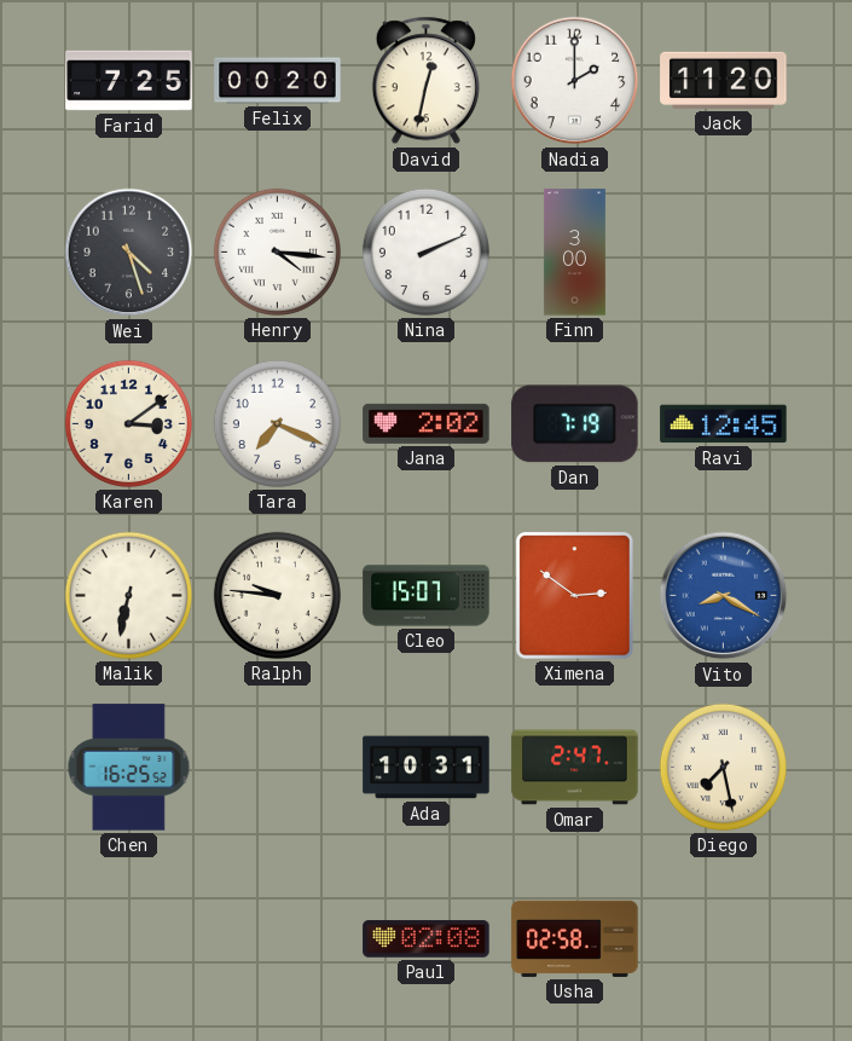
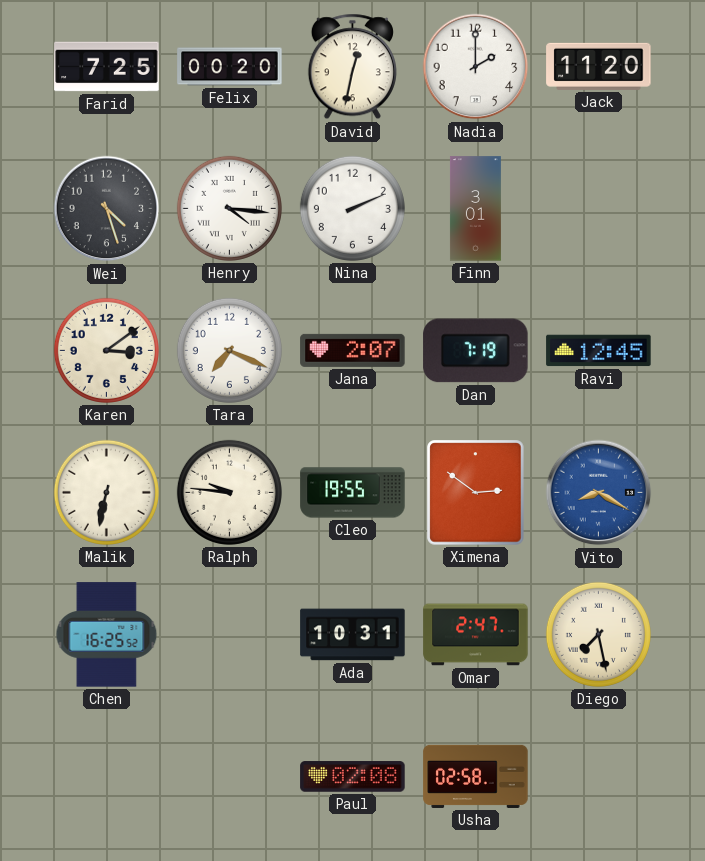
Finn: 3:00 -> 3:01 (475, 209)
Jana: 2:02 -> 2:07 (353, 350)
Cleo: 15:07 -> 19:55 (353, 493)
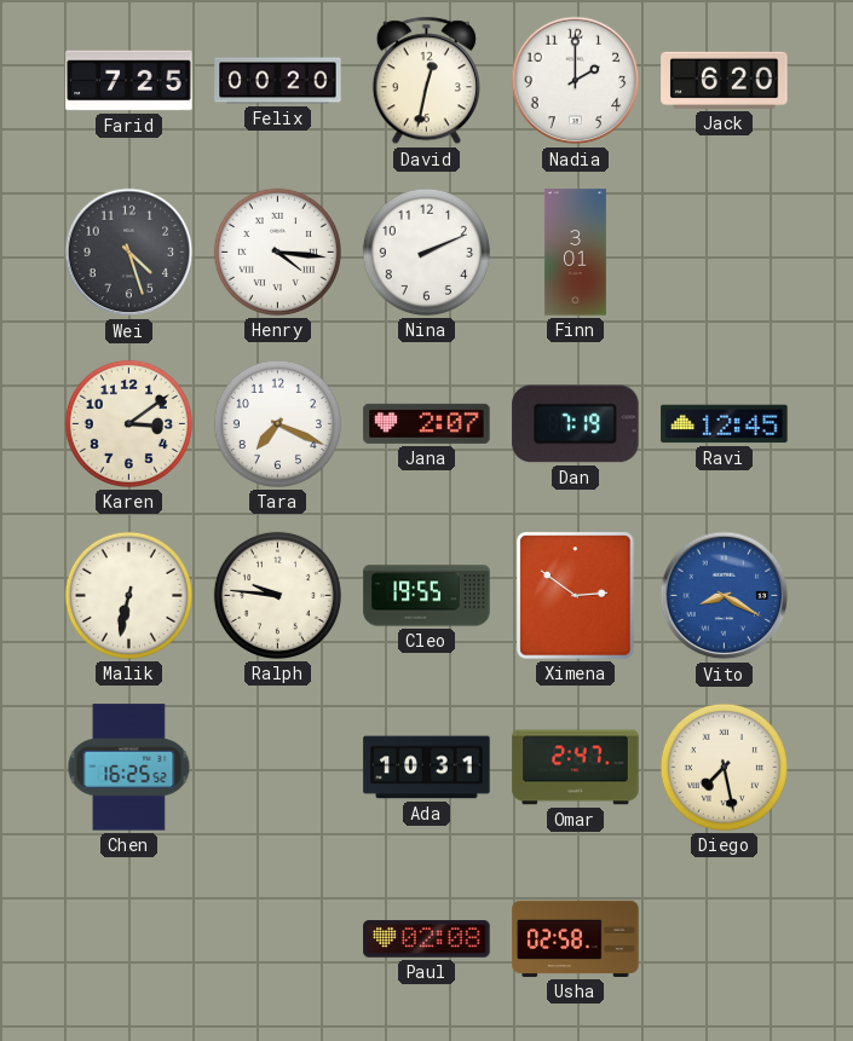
Jack: 11:20 -> 6:20 (725, 80)
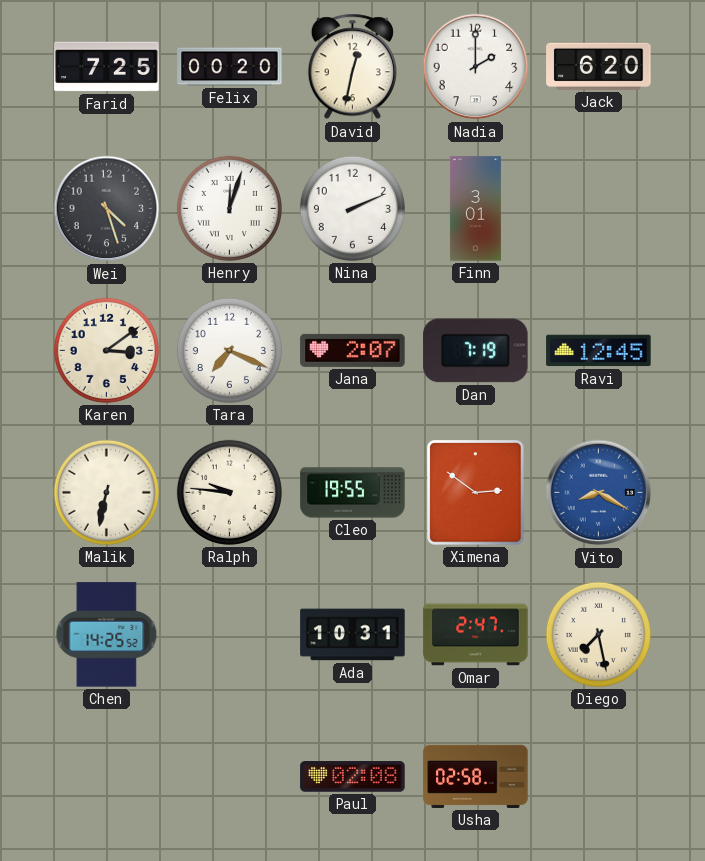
Henry: 4:16 -> 12:03 (229, 208)
Chen: 16:25 -> 14:25 (107, 635)
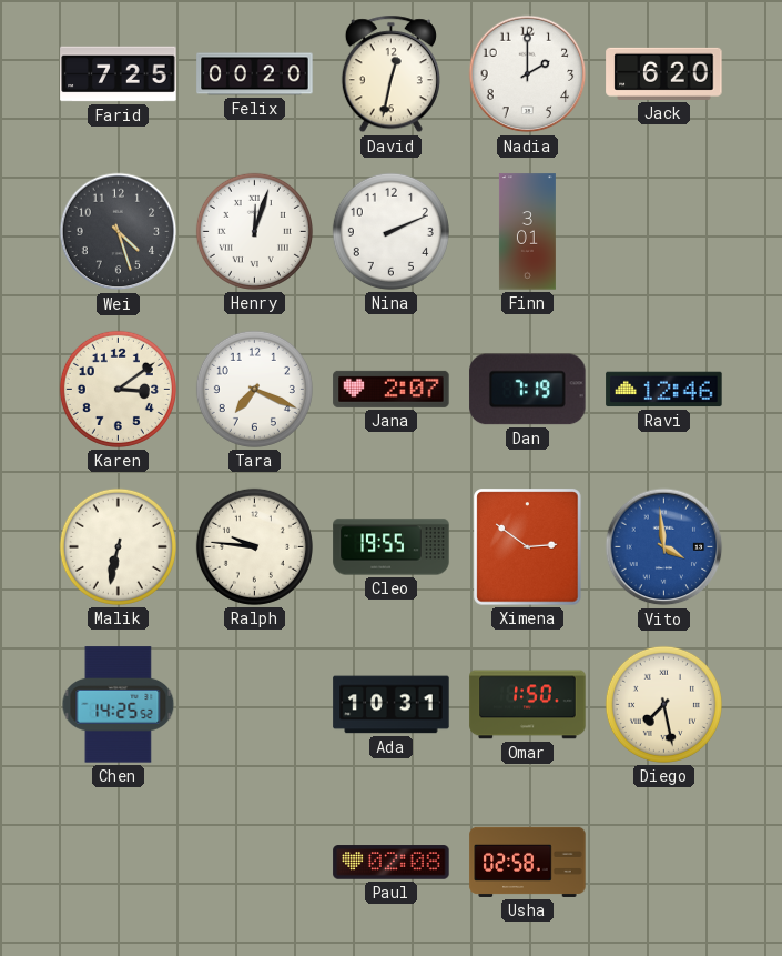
Ravi: 12:45 -> 12:46 (664, 390)
Vito: 8:20 -> 3:59 (664, 547)
Omar: 2:47 -> 1:50 (528, 705)
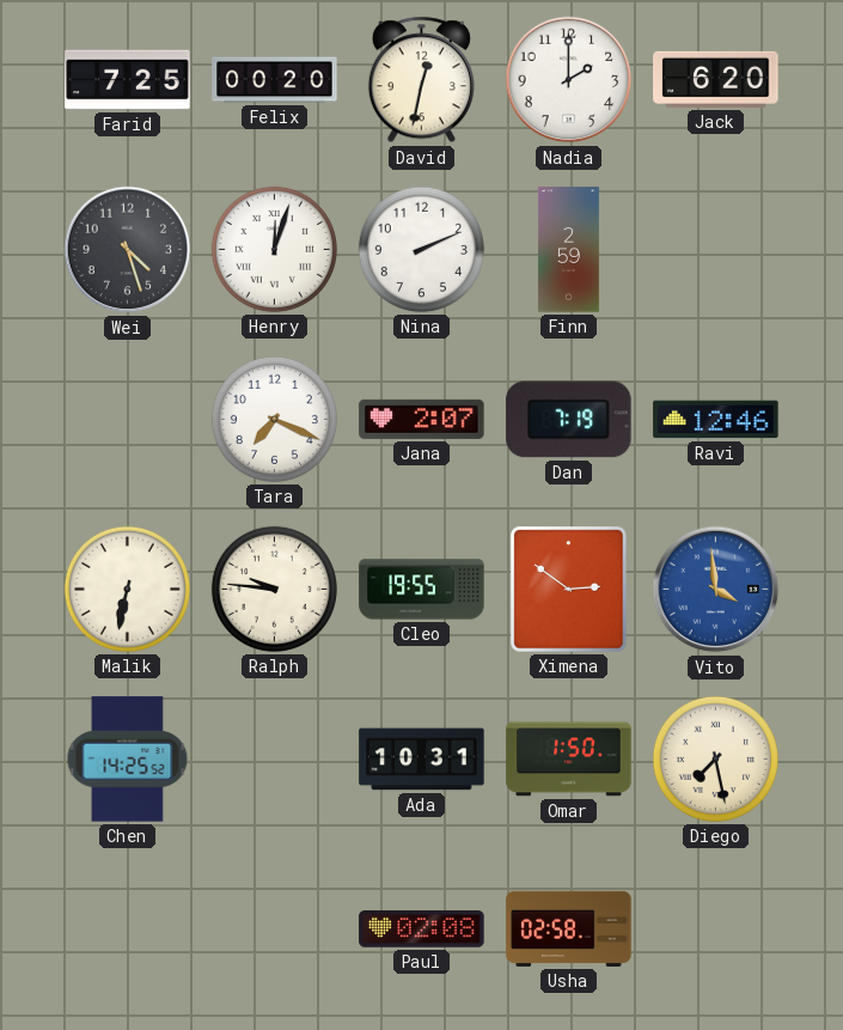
Finn: 3:01 -> 2:59 (568, 250)
Karen: 3:09 -> none (118, 389)
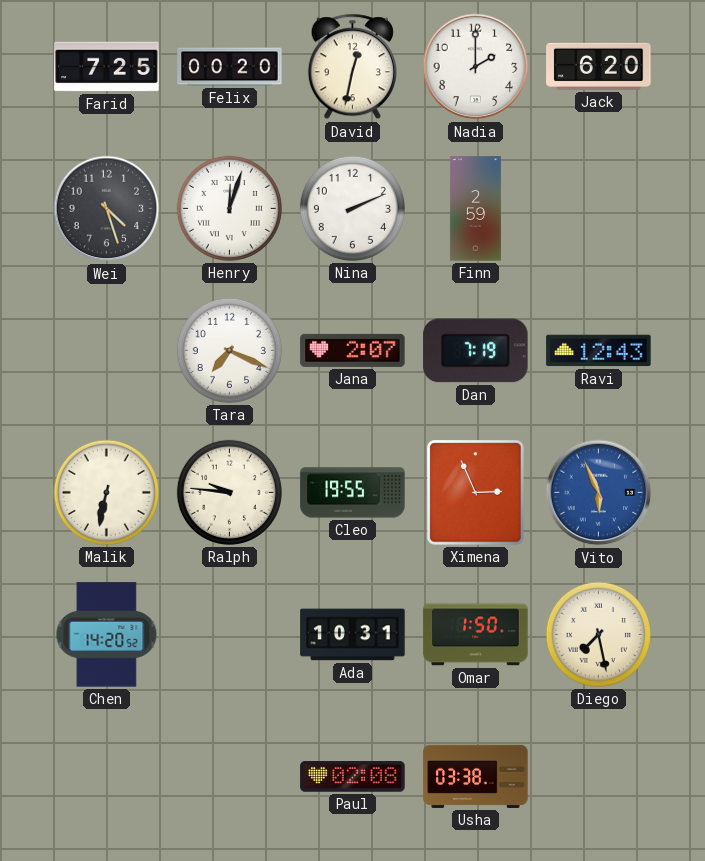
Ravi: 12:46 -> 12:43 (599, 351)
Ximena: 2:51 -> 2:56 (476, 493)
Vito: 3:59 -> 5:56 (599, 493)
Chen: 14:25 -> 14:20 (107, 635)
Usha: 02:58 -> 03:38 (476, 776)
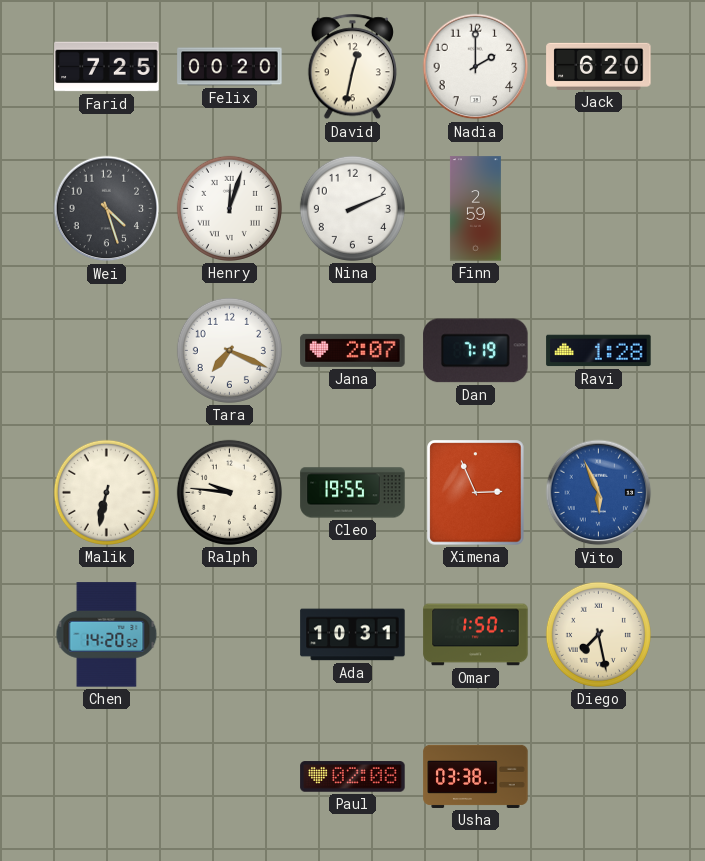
Ravi: 12:43 -> 1:28 (599, 351)
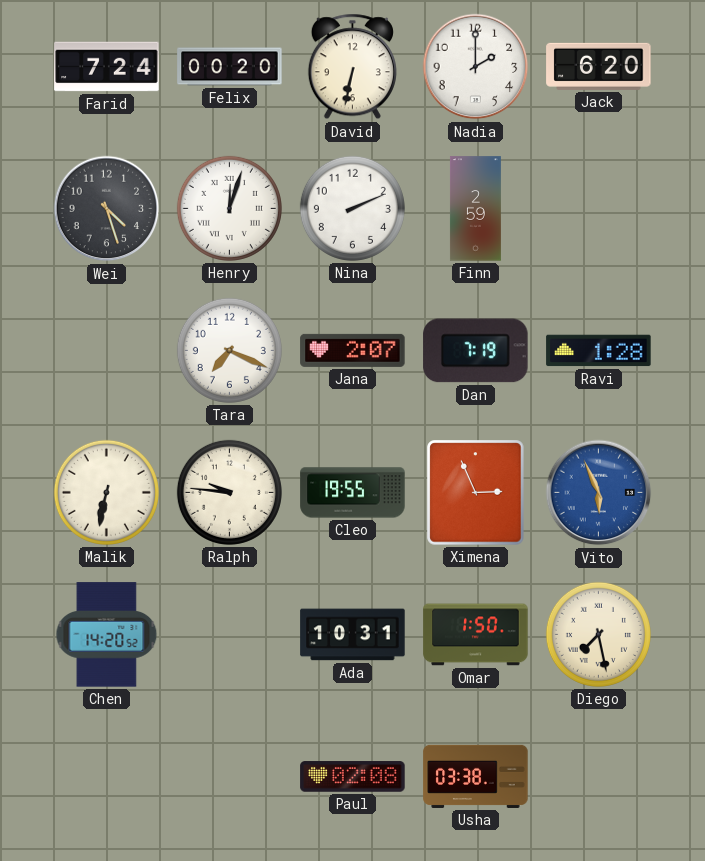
Farid: 7:25 -> 7:24 (107, 67)
David: 12:32 -> 6:32 (352, 67)
